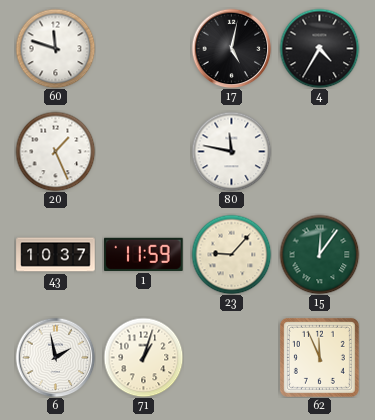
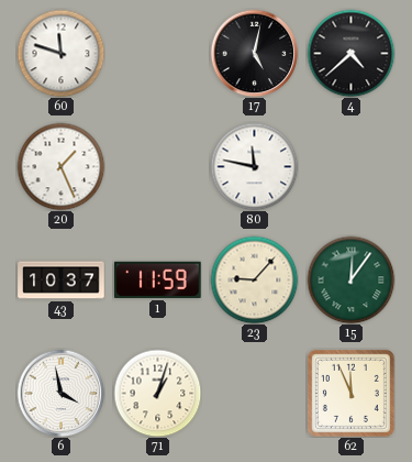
4: 4:35 -> 4:38 (350, 53)
6: 1:58 -> 3:58 (60, 393)
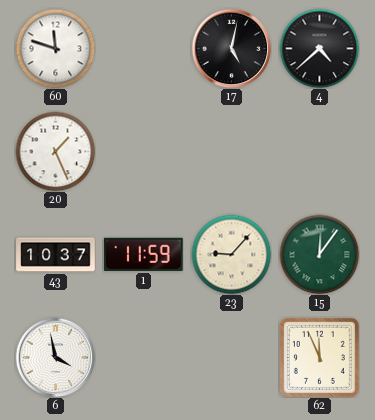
80: 11:47 -> none (254, 166)
71: 1:03 -> none (157, 393)
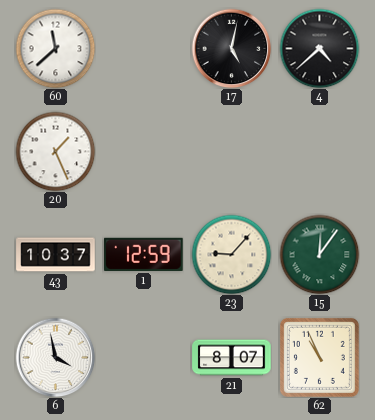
60: 11:48 -> 11:38 (55, 48)
1: 11:59 -> 12:59 (144, 254)
21: none -> 8:07 (232, 358)
62: 11:56 -> 10:56 (319, 357)
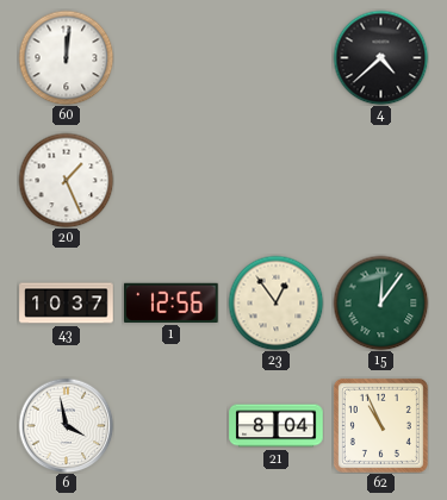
60: 11:38 -> 12:01 (66, 57)
17: 5:02 -> none (231, 48)
1: 12:59 -> 12:56 (172, 302)
23: 9:07 -> 12:54 (275, 302)
21: 8:07 -> 8:04 (277, 426)
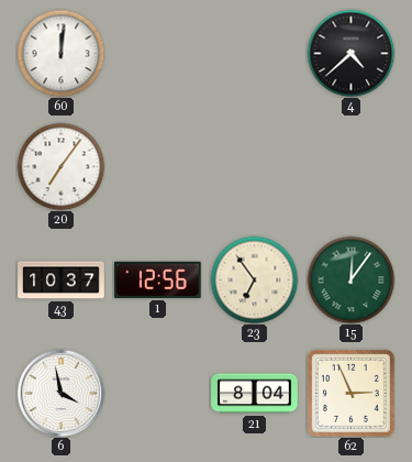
20: 1:26 -> 7:06 (60, 166)
23: 12:54 -> 6:54 (254, 279)
62: 10:56 -> 2:56 (350, 393)
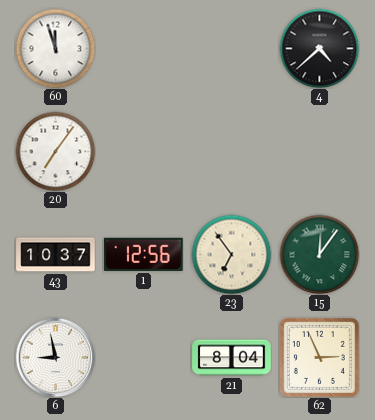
60: 12:01 -> 11:57 (55, 48)
6: 3:58 -> 8:58 (55, 357)
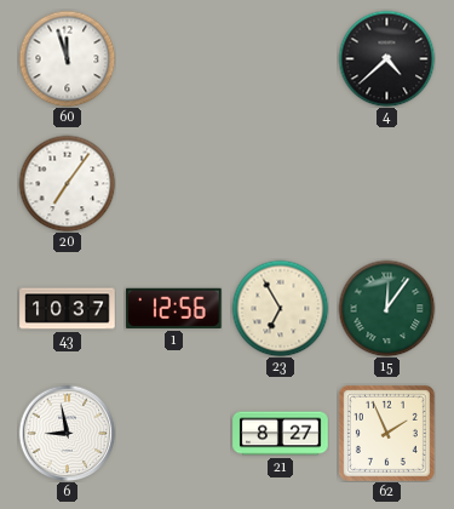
23: 6:54 -> 6:55 (280, 308)
21: 8:04 -> 8:27 (281, 434)
62: 2:56 -> 1:56 (386, 433)
